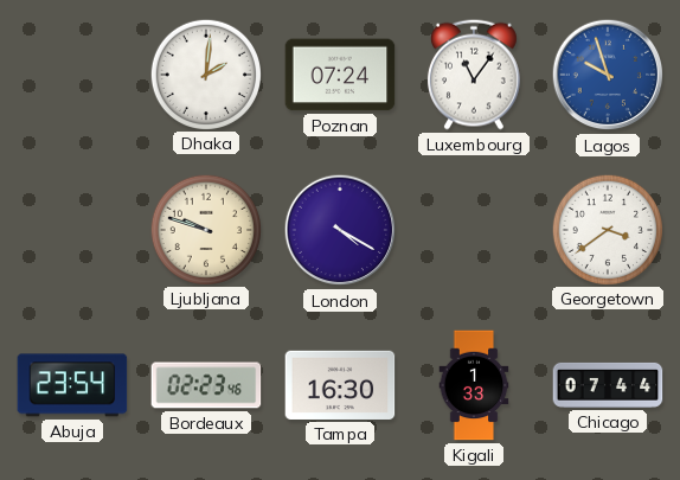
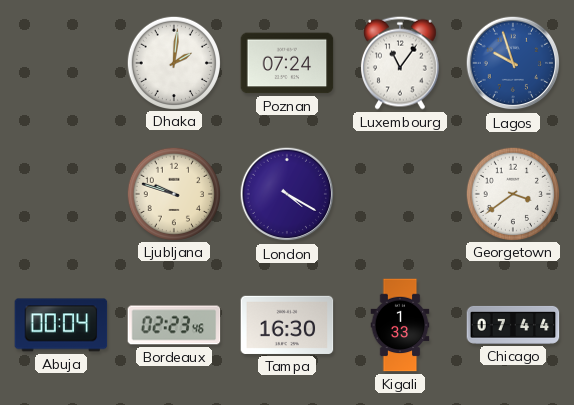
Abuja: 23:54 -> 00:04 (61, 325)
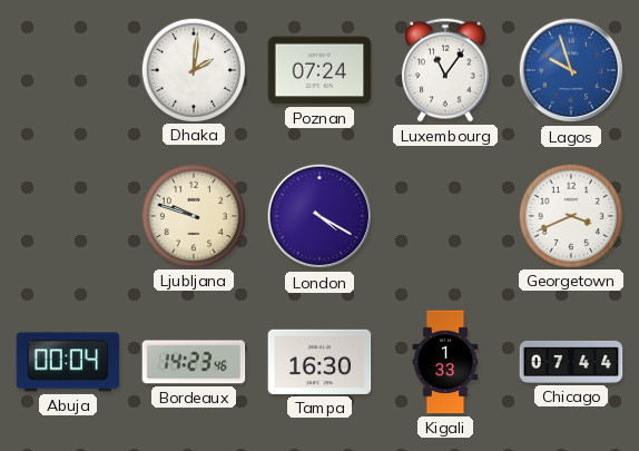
Georgetown: 3:39 -> 3:41 (570, 215)
Bordeaux: 02:23 -> 14:23 (194, 362)
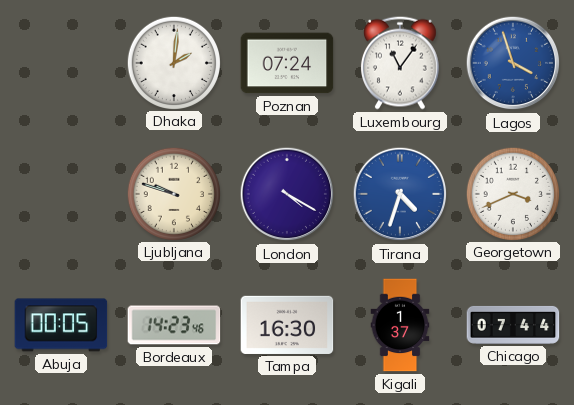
Lagos: 9:57 -> 3:57 (513, 63)
Tirana: none -> 4:33 (400, 194)
Abuja: 00:04 -> 00:05 (61, 325)
Kigali: 1:33 -> 1:37 (400, 325)
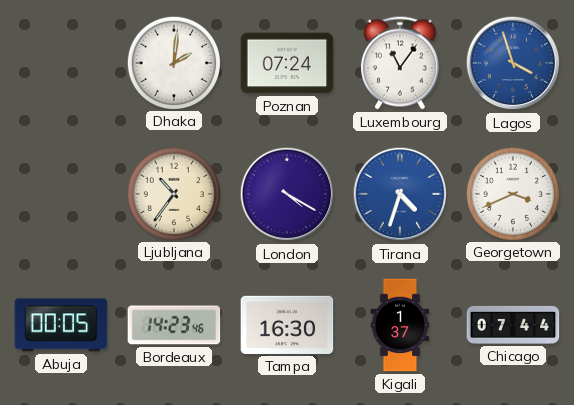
Ljubljana: 9:48 -> 10:36 (173, 193)
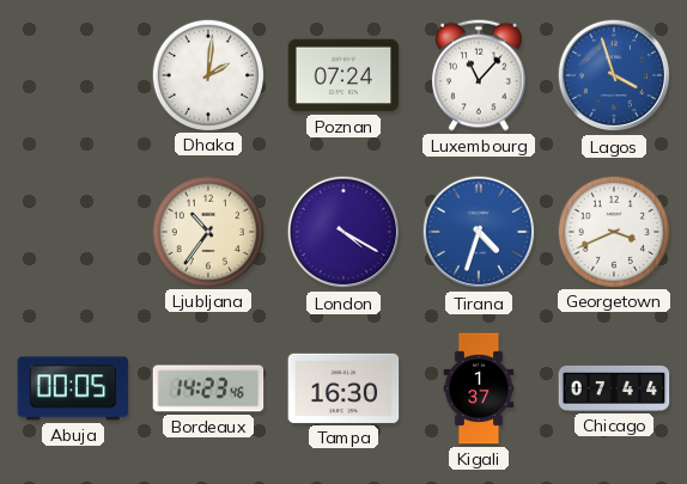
Luxembourg: 11:06 -> 11:07 (479, 75)
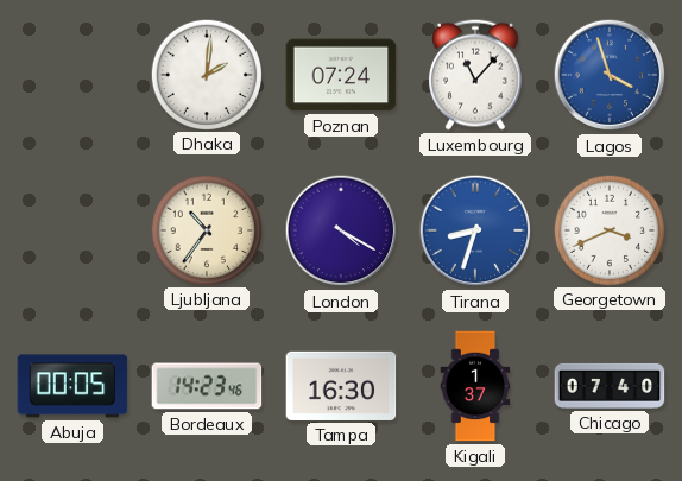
Tirana: 4:33 -> 8:33 (475, 230)
Chicago: 07:44 -> 07:40 (610, 386)
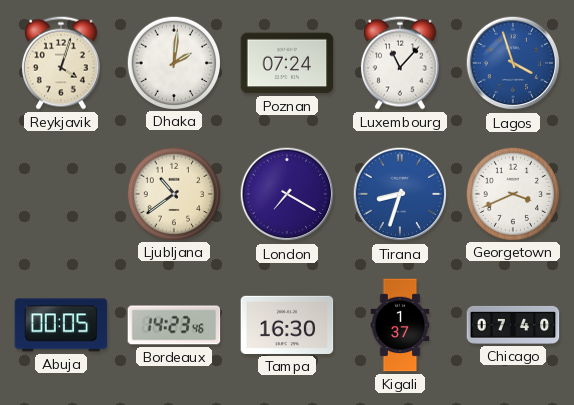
Reykjavik: none -> 4:03 (61, 63)
Ljubljana: 10:36 -> 10:39 (173, 193)
London: 4:20 -> 7:20 (287, 194)
